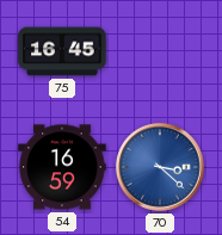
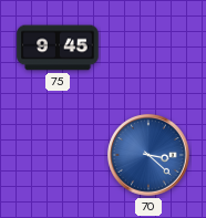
75: 16:45 -> 9:45 (58, 48)
54: 16:59 -> none (62, 167)
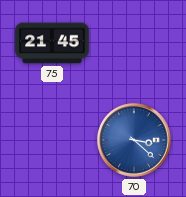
75: 9:45 -> 21:45 (52, 43)
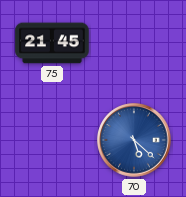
70: 3:22 -> 5:22 (135, 141)
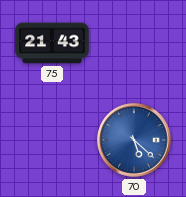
75: 21:45 -> 21:43 (52, 43)
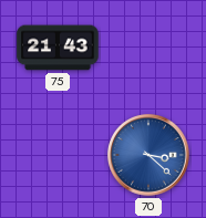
70: 5:22 -> 3:22 (150, 156)
